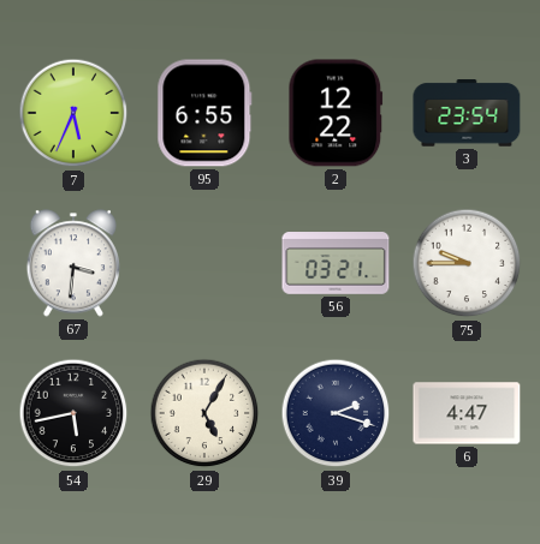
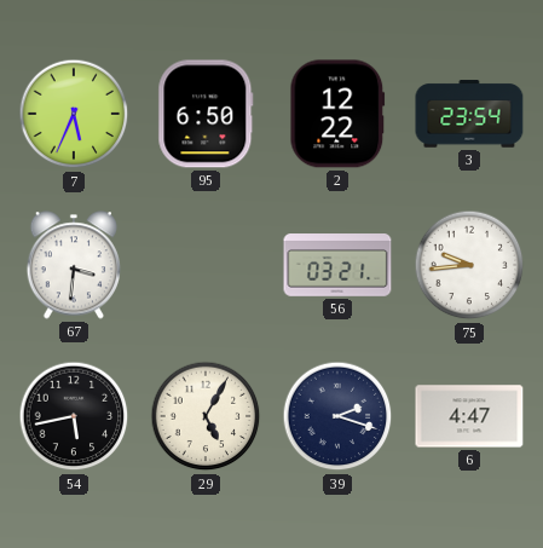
95: 6:55 -> 6:50 (206, 114)
75: 9:45 -> 9:44 (469, 265)
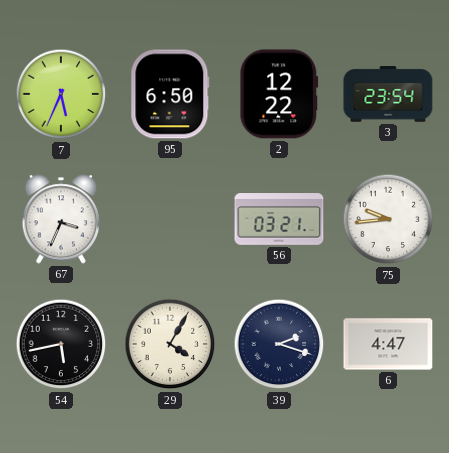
67: 3:31 -> 3:34 (60, 219)
29: 5:05 -> 4:05 (170, 344)
